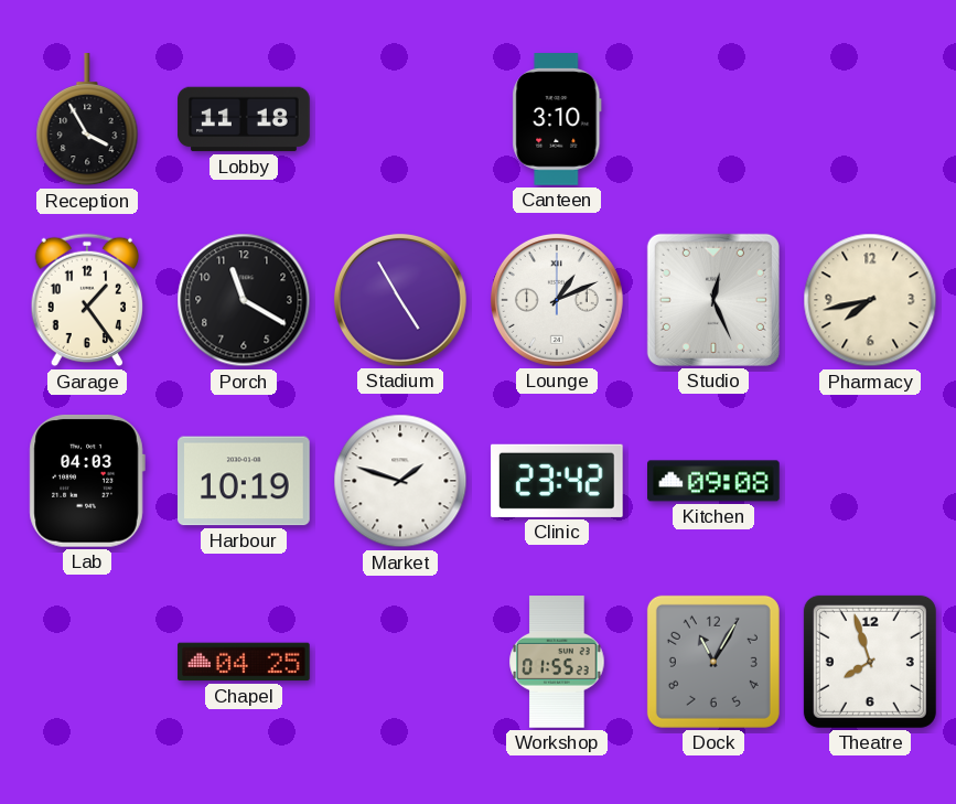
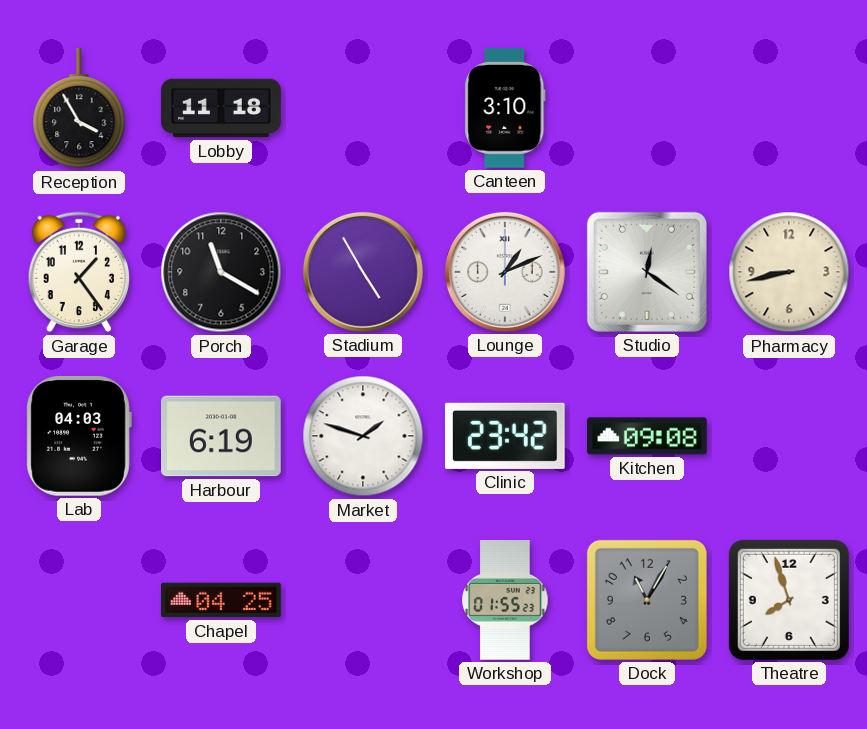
Studio: 12:26 -> 12:21 (647, 272)
Pharmacy: 7:43 -> 8:43 (789, 272)
Harbour: 10:19 -> 6:19 (222, 436)
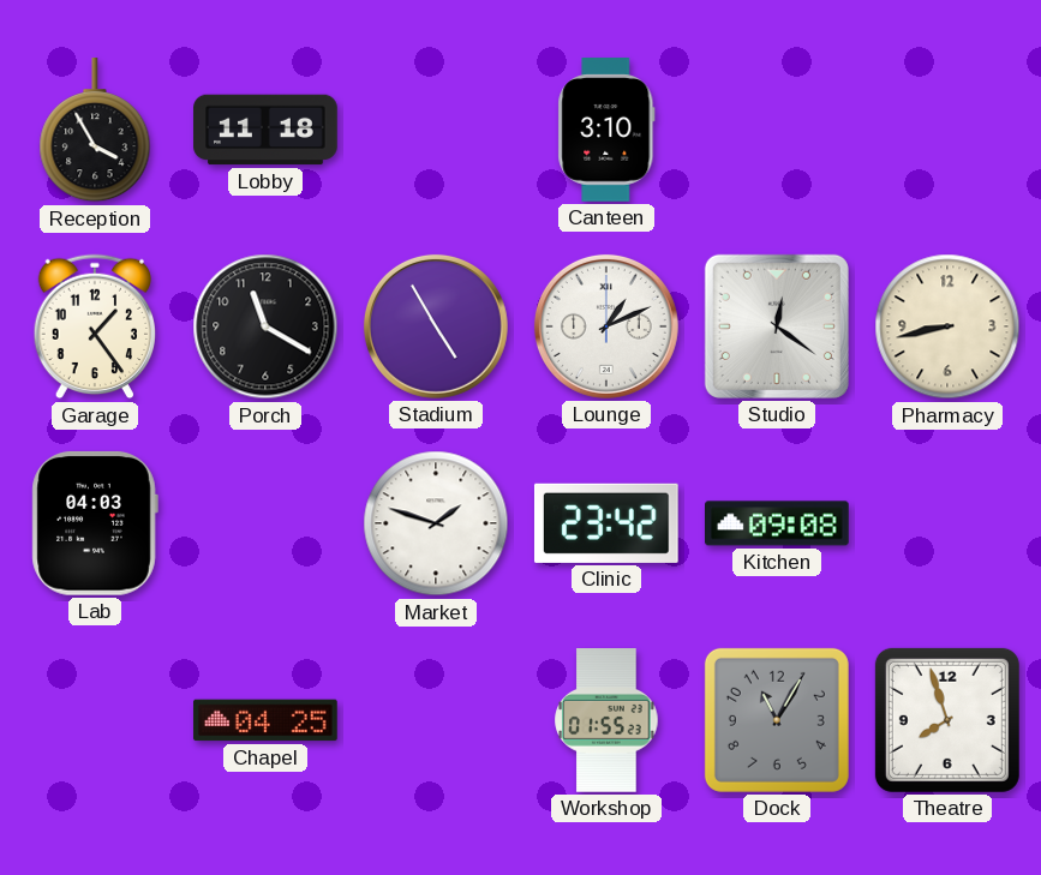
Harbour: 6:19 -> none (222, 436)
